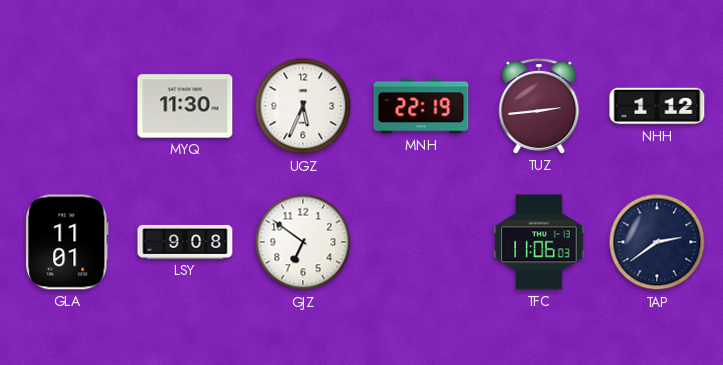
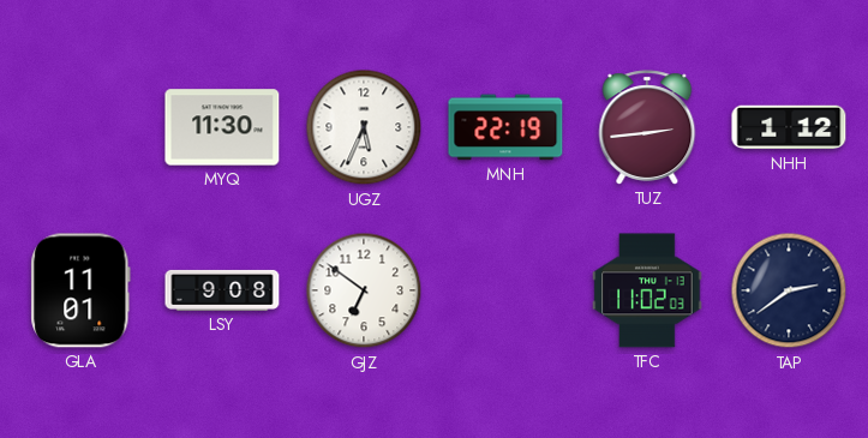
TFC: 11:06 -> 11:02 (647, 290)
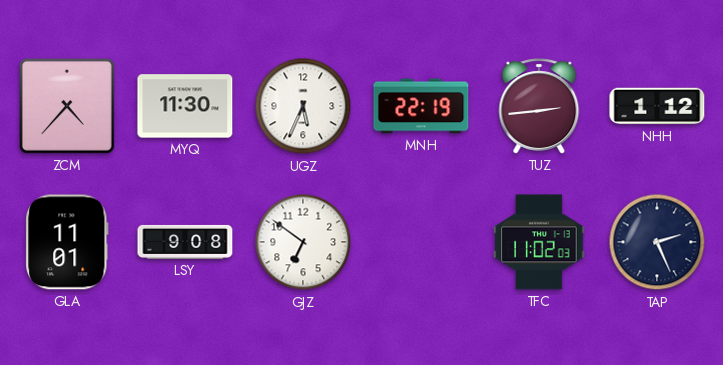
ZCM: none -> 4:37 (67, 106)
TAP: 2:39 -> 2:26 (657, 242)
